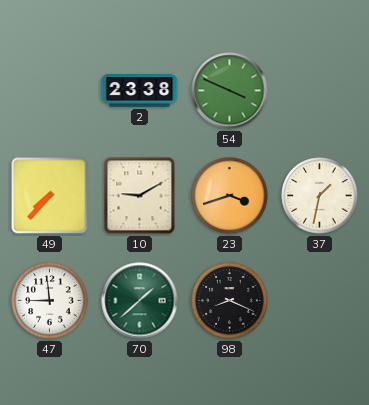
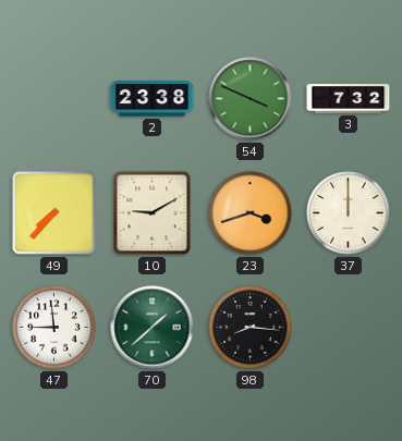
3: none -> 7:32 (349, 99)
37: 1:32 -> 12:00 (349, 213)
98: 8:19 -> 8:16 (251, 328)
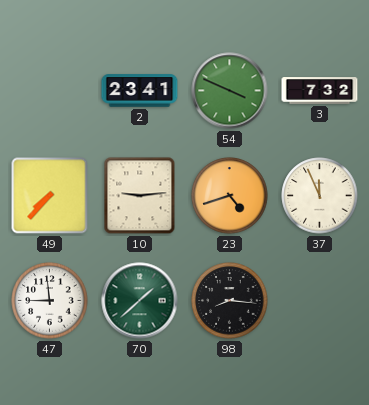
2: 23:38 -> 23:41 (140, 91)
10: 9:10 -> 9:14 (140, 196)
23: 3:42 -> 4:42 (230, 196)
37: 12:00 -> 11:56 (320, 196)
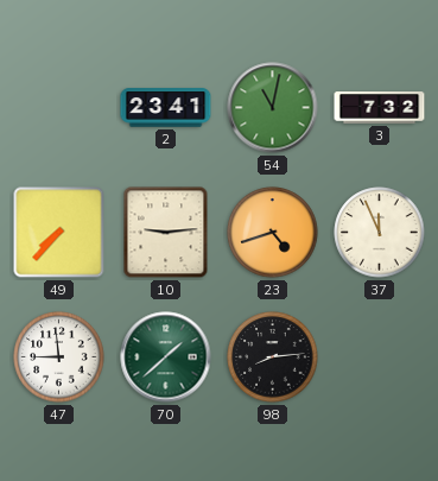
54: 3:49 -> 11:02 (273, 108)
98: 8:16 -> 8:14 (273, 357)
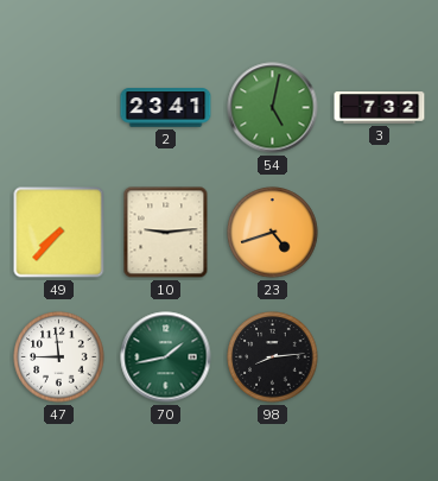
54: 11:02 -> 5:02 (273, 108)
37: 11:56 -> none (380, 233)
70: 1:38 -> 1:43 (166, 357)
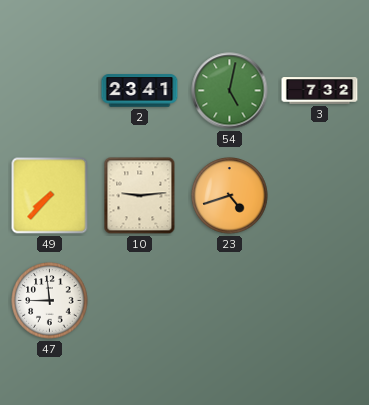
70: 1:43 -> none (166, 357)
98: 8:14 -> none (273, 357)
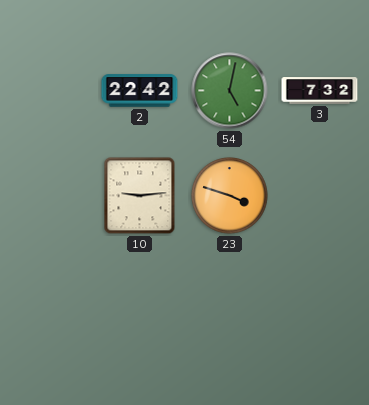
2: 23:41 -> 22:42 (140, 91)
49: 7:37 -> none (50, 196)
23: 4:42 -> 3:48 (230, 196)
47: 8:59 -> none (50, 301)
